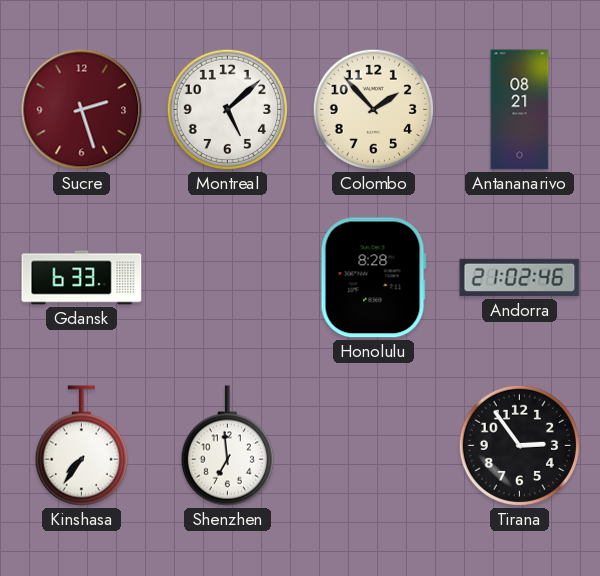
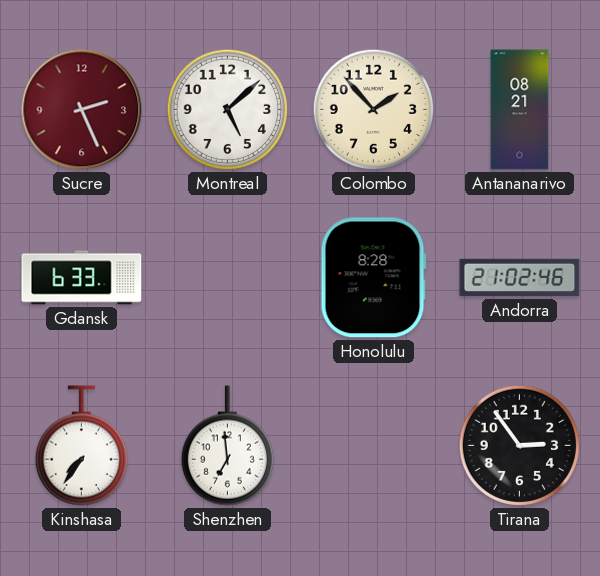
Sucre: 2:27 -> 2:26 (82, 110)
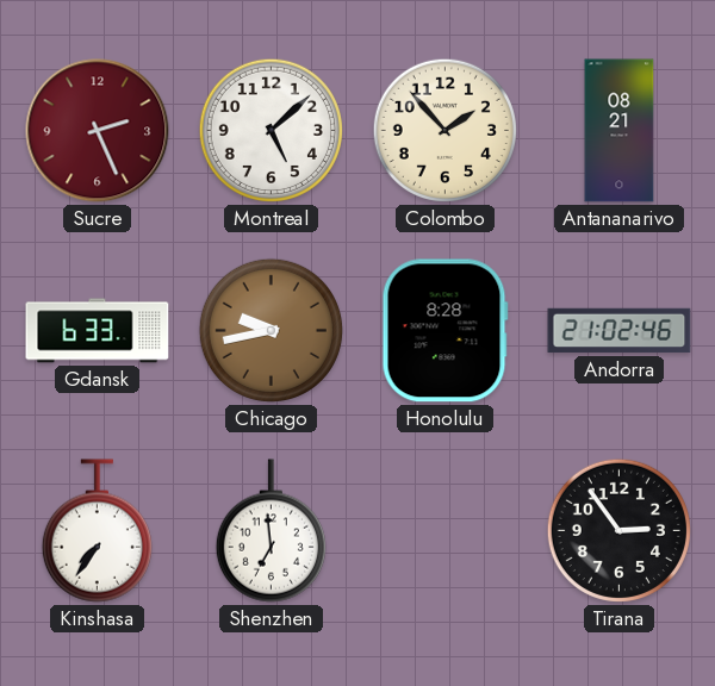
Chicago: none -> 9:43 (271, 330)
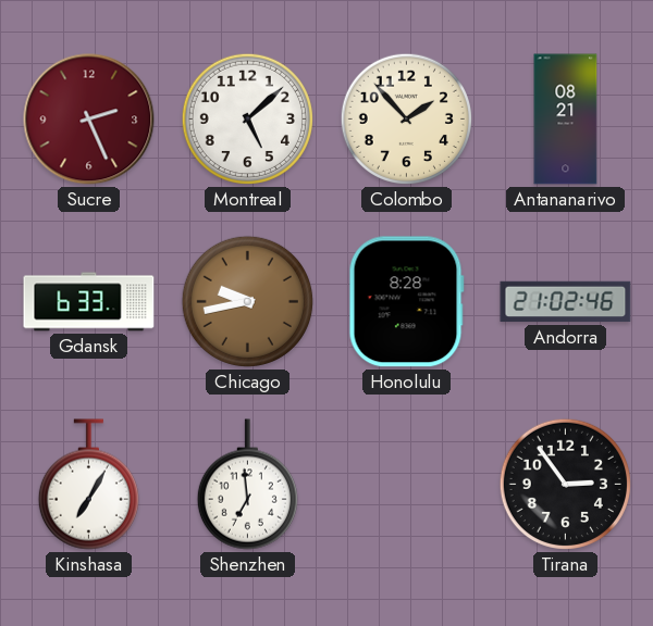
Kinshasa: 7:36 -> 7:05 (88, 485)
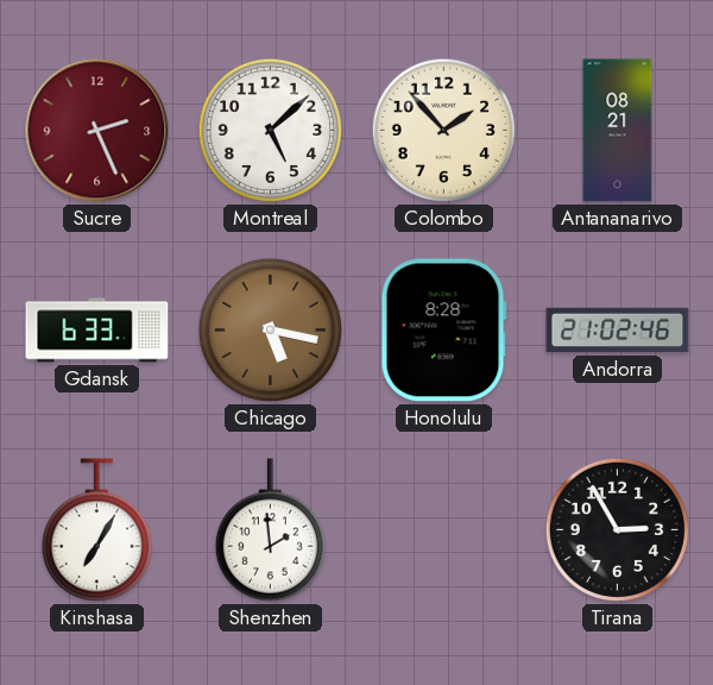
Chicago: 9:43 -> 5:17 (270, 329)
Shenzhen: 6:59 -> 1:59 (270, 530)
Tirana: 2:54 -> 2:55 (617, 529)
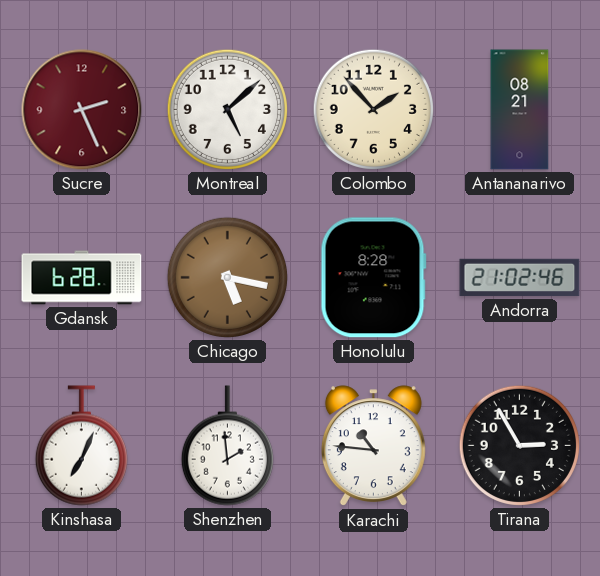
Gdansk: 6:33 -> 6:28 (82, 278)
Kinshasa: 7:05 -> 7:04 (81, 446)
Karachi: none -> 10:46 (373, 446)
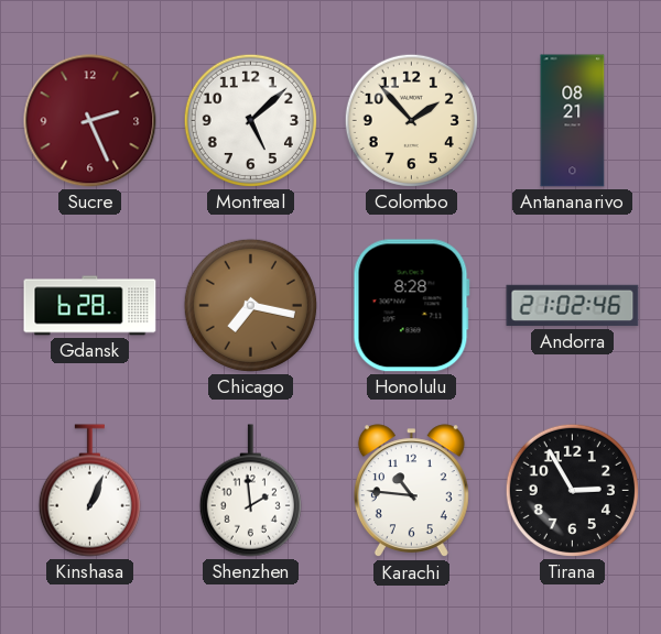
Chicago: 5:17 -> 7:17 (250, 305)
Kinshasa: 7:04 -> 1:04 (89, 491)
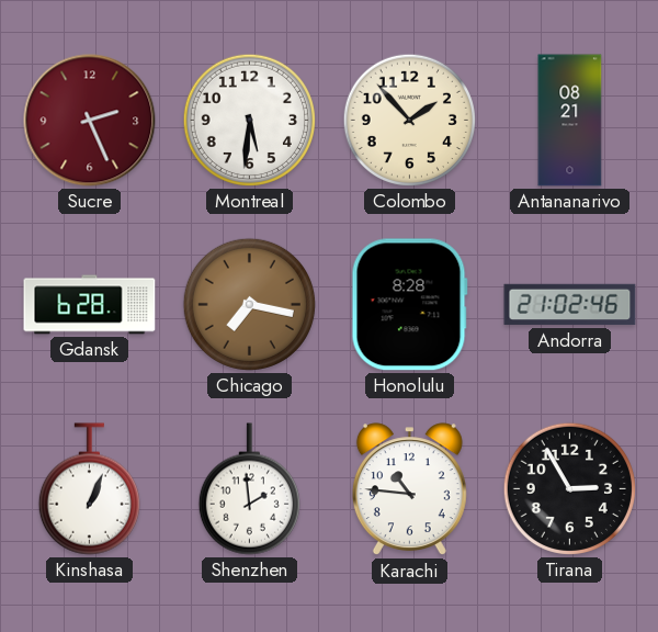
Montreal: 5:08 -> 5:31 (249, 120)
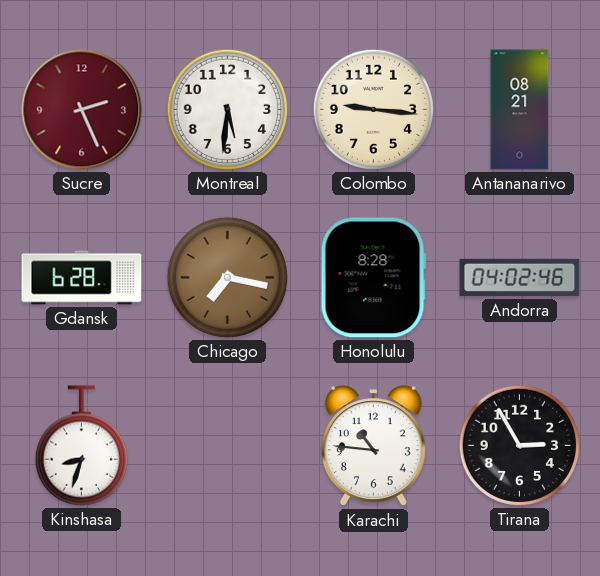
Colombo: 1:53 -> 9:16 (373, 109)
Andorra: 21:02 -> 04:02 (520, 278)
Kinshasa: 1:04 -> 8:33 (81, 446)
Shenzhen: 1:59 -> none (249, 489)
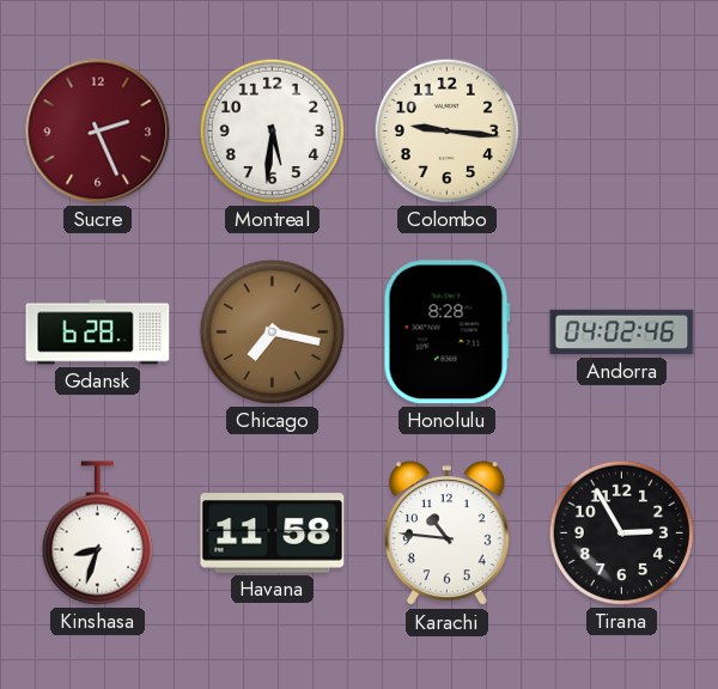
Antananarivo: 08:21 -> none (520, 110)
Havana: none -> 11:58 (273, 533)
